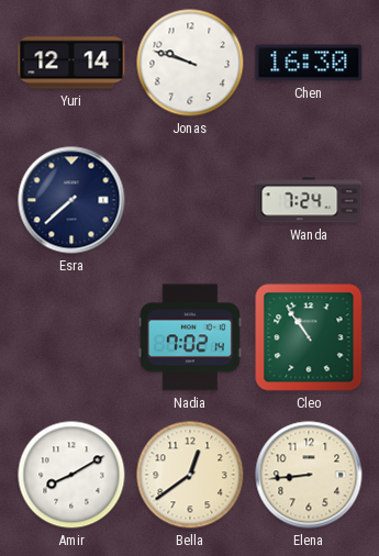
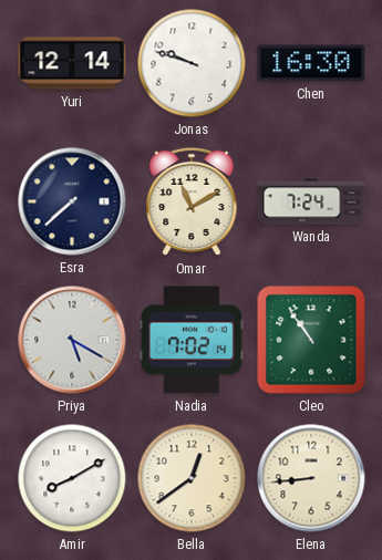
Omar: none -> 11:10 (192, 201)
Priya: none -> 5:20 (72, 340)
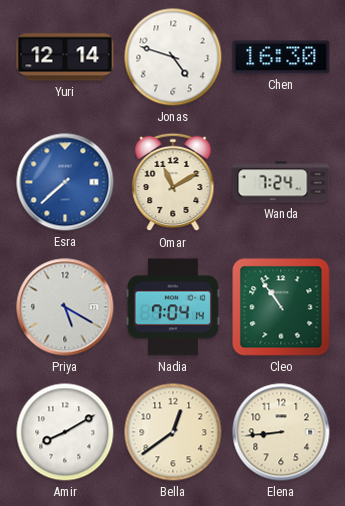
Jonas: 9:48 -> 4:48 (173, 57)
Esra dial: navy -> blue (65, 182)
Nadia: 7:02 -> 7:04 (173, 307)
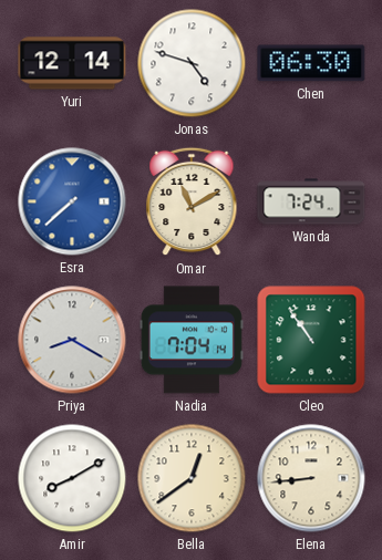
Chen: 16:30 -> 06:30 (311, 63)
Priya: 5:20 -> 8:20 (72, 340)
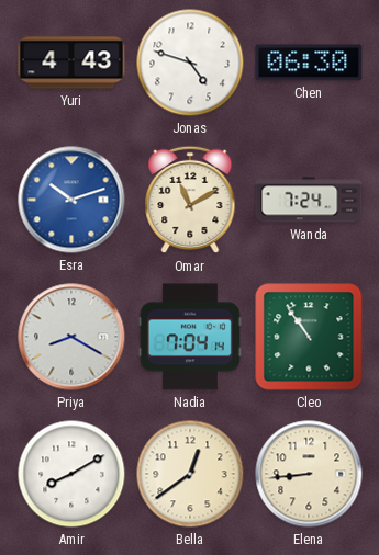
Yuri: 12:14 -> 4:43 (71, 63)
Esra: 7:38 -> 10:12 (71, 200)
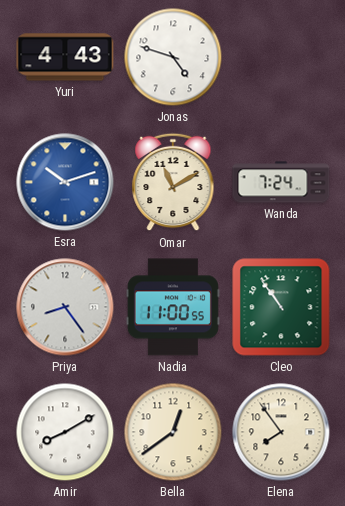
Chen: 06:30 -> none (309, 63)
Priya: 8:20 -> 8:24 (65, 307)
Nadia: 7:04 -> 11:00 (173, 307)
Elena: 8:44 -> 7:54 (281, 432)
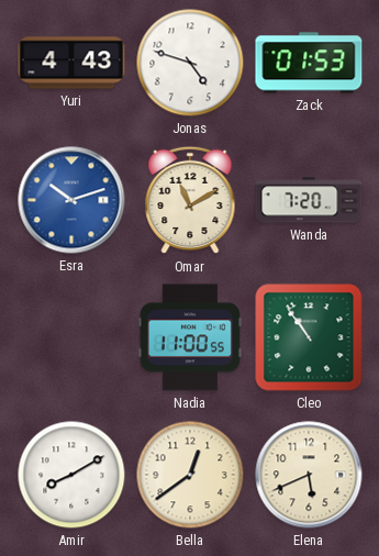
Zack: none -> 01:53 (309, 63)
Wanda: 7:24 -> 7:20 (309, 200)
Priya: 8:24 -> none (65, 307)
Elena: 7:54 -> 5:41 (309, 475)
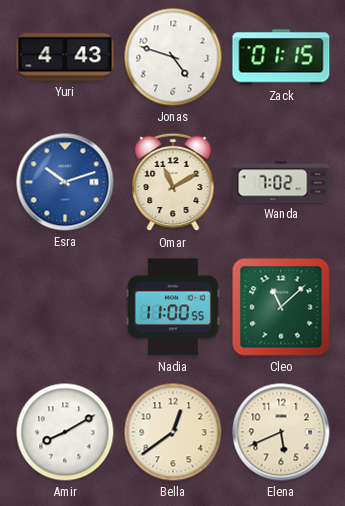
Zack: 01:53 -> 01:15 (281, 57)
Wanda: 7:20 -> 7:02 (281, 182)
Cleo: 10:54 -> 11:08 (281, 307)
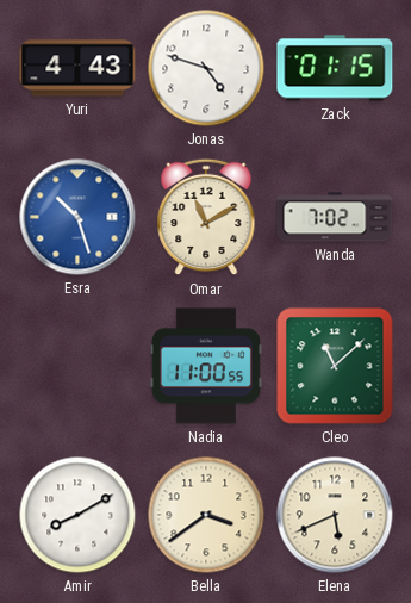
Esra: 10:12 -> 10:27 (77, 217)
Bella: 12:39 -> 3:39 (206, 515)
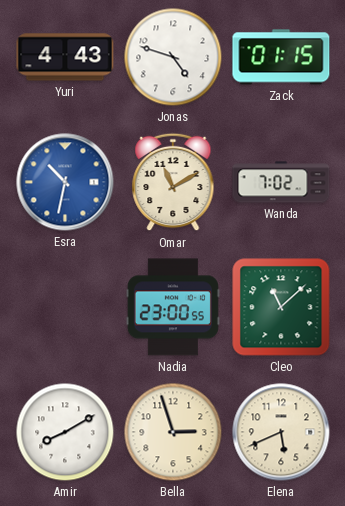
Esra: 10:27 -> 10:32 (65, 182)
Nadia: 11:00 -> 23:00 (173, 307)
Bella: 3:39 -> 2:57 (173, 432)
